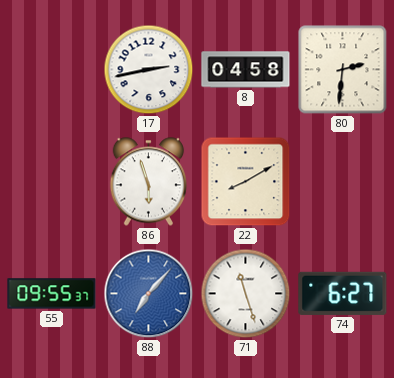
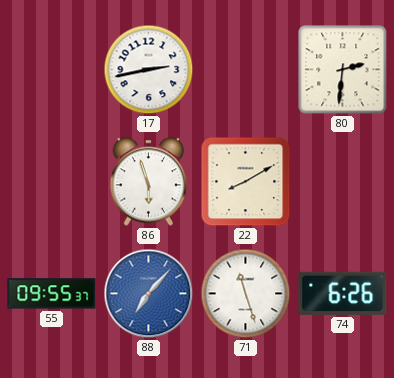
8: 04:58 -> none (246, 70)
74: 6:27 -> 6:26 (343, 293)
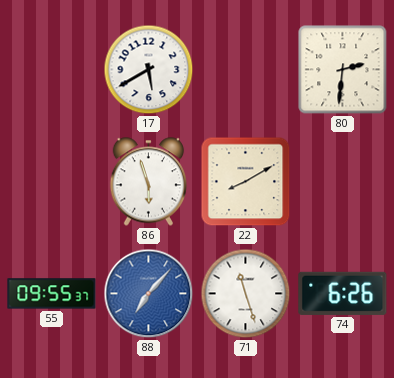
17: 2:43 -> 5:40 (149, 70)
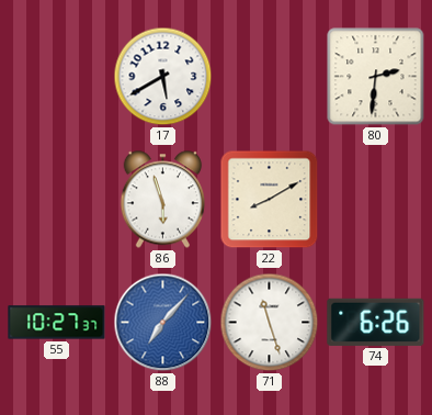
55: 09:55 -> 10:27 (57, 323)
